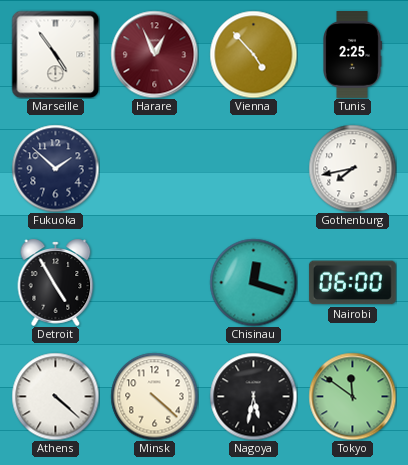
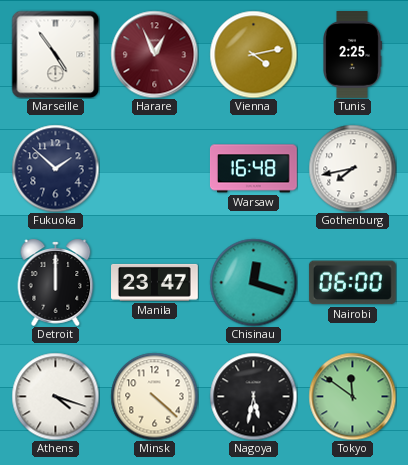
Vienna: 4:53 -> 4:13 (253, 54)
Warsaw: none -> 16:48 (253, 169)
Detroit: 4:55 -> 12:00 (56, 282)
Manila: none -> 23:47 (155, 282)
Athens: 4:22 -> 4:18 (55, 396)
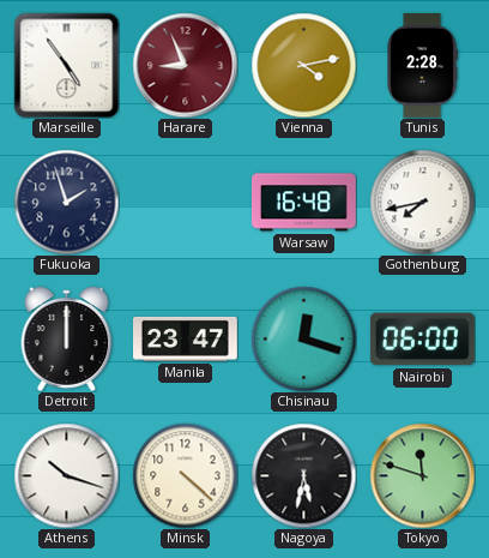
Harare: 12:56 -> 8:56 (185, 65)
Tunis: 2:25 -> 2:28 (422, 66)
Fukuoka: 1:52 -> 1:57 (66, 202)
Athens: 4:18 -> 10:18 (66, 475)
Tokyo: 11:51 -> 11:48 (422, 475)
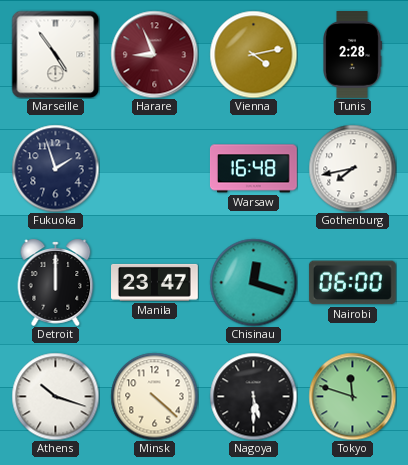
Nagoya: 5:32 -> 5:30 (253, 396)
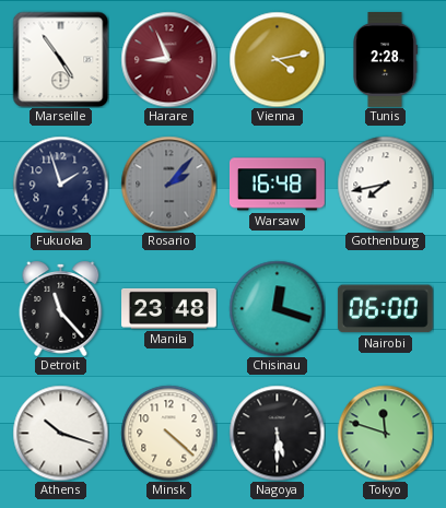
Rosario: none -> 2:07 (168, 184)
Detroit: 12:00 -> 11:23 (61, 308)
Manila: 23:47 -> 23:48 (169, 308)
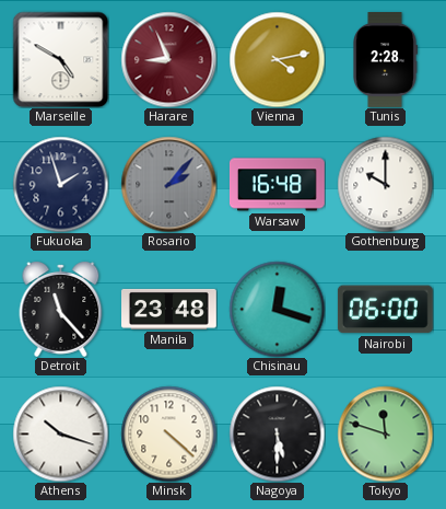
Marseille: 4:54 -> 4:50 (60, 59)
Gothenburg: 7:43 -> 10:00 (385, 184)
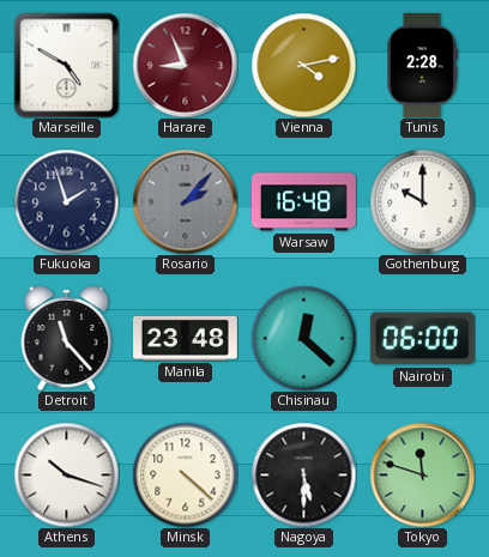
Chisinau: 12:18 -> 12:22 (303, 338)
